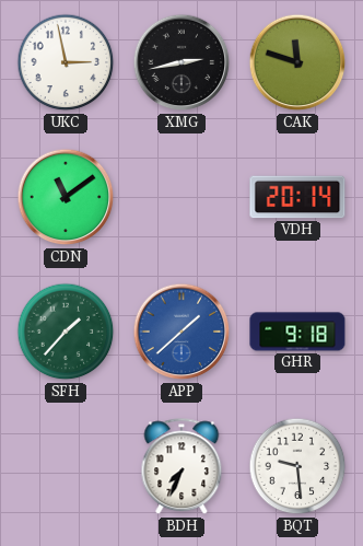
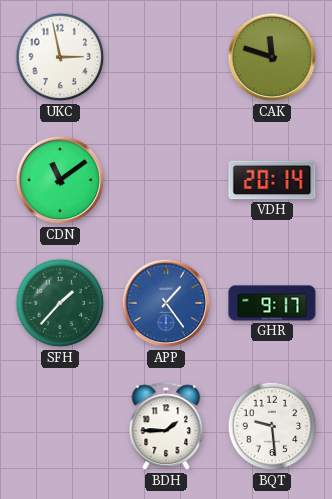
XMG: 2:43 -> none (181, 62)
APP: 1:38 -> 1:24 (166, 303)
GHR: 9:18 -> 9:17 (272, 303)
BDH: 7:34 -> 1:45 (166, 427)
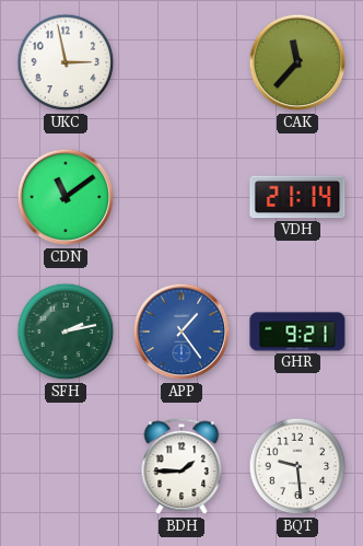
CAK: 11:48 -> 11:37 (297, 62)
VDH: 20:14 -> 21:14 (297, 197)
SFH: 1:37 -> 2:13 (66, 332)
GHR: 9:17 -> 9:21 (297, 332)
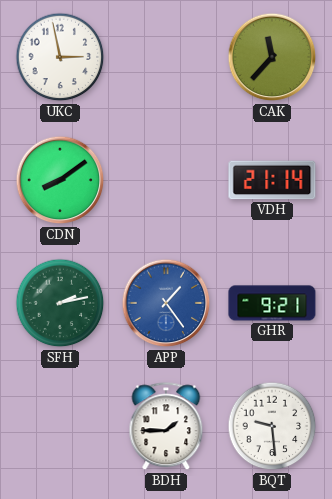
CDN: 11:09 -> 8:09 (60, 180)
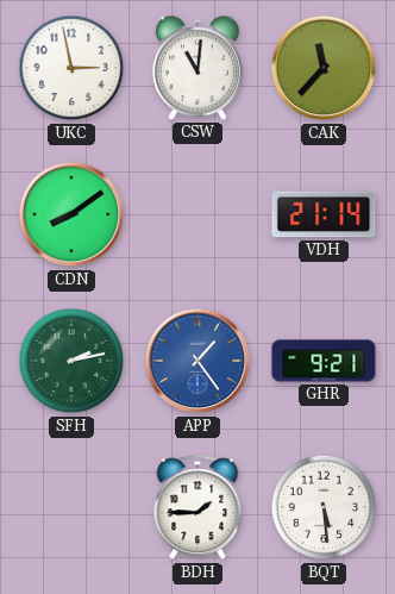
CSW: none -> 11:01 (197, 68)
BQT: 9:29 -> 5:29 (324, 507)
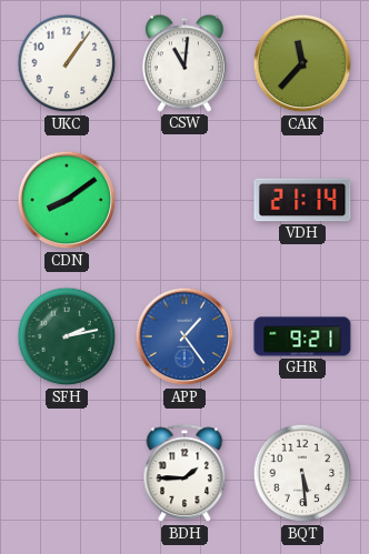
UKC: 2:58 -> 1:06 (67, 63)
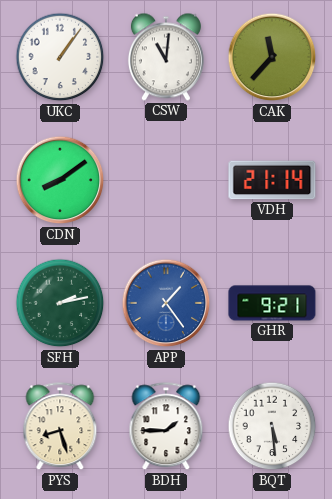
PYS: none -> 8:27 (60, 427)
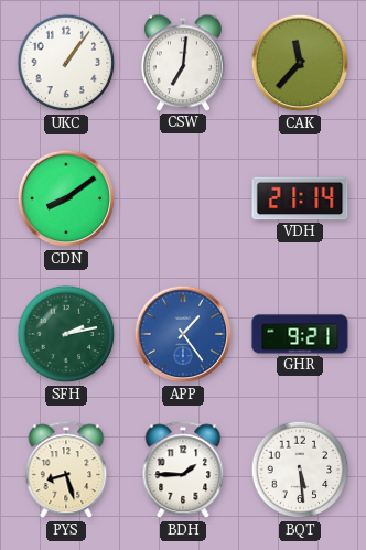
CSW: 11:01 -> 7:01 (183, 63)
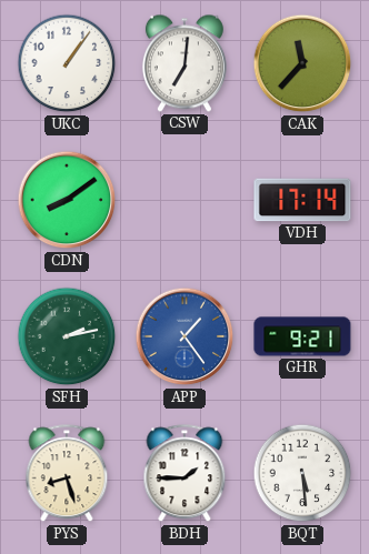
VDH: 21:14 -> 17:14 (302, 200)
